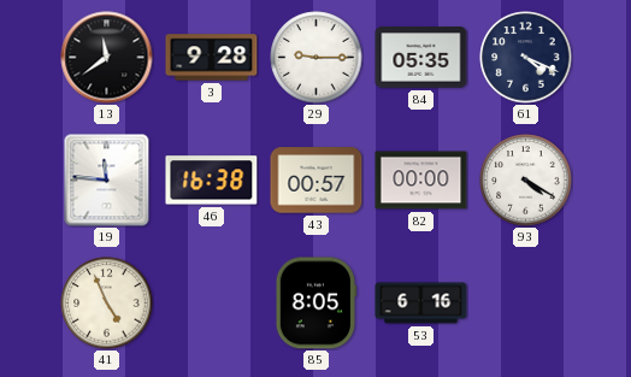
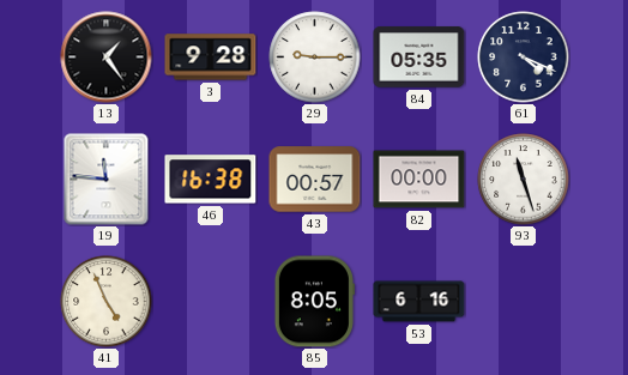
13: 11:39 -> 1:24 (107, 58)
93: 4:20 -> 11:27 (524, 180)
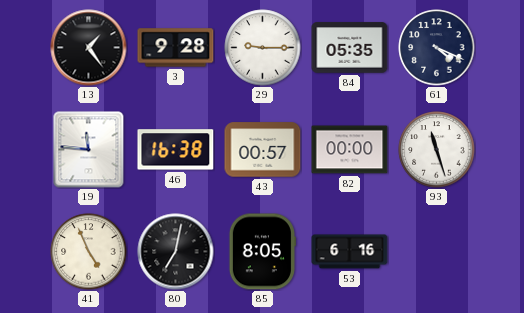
80: none -> 7:02 (176, 252)
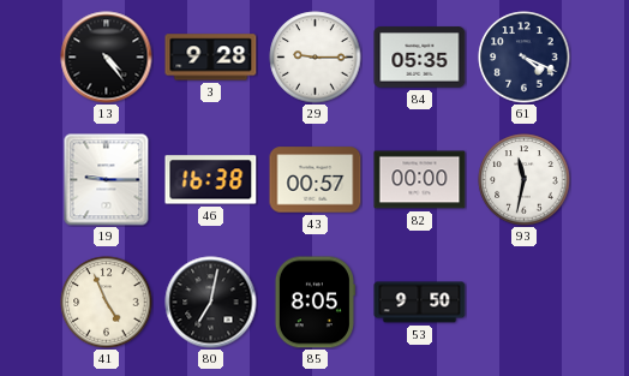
13: 1:24 -> 4:24 (107, 58)
19: 11:46 -> 9:15 (107, 180)
93: 11:27 -> 11:32 (525, 180)
53: 6:16 -> 9:50 (420, 303)
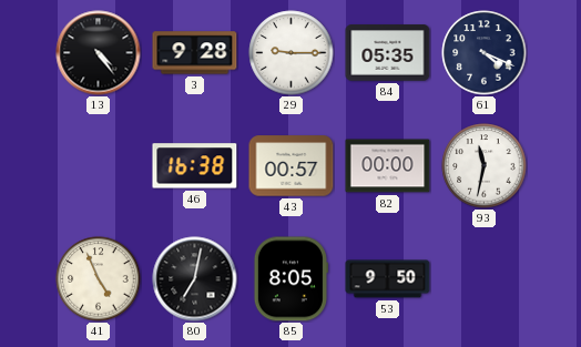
19: 9:15 -> none (107, 180)
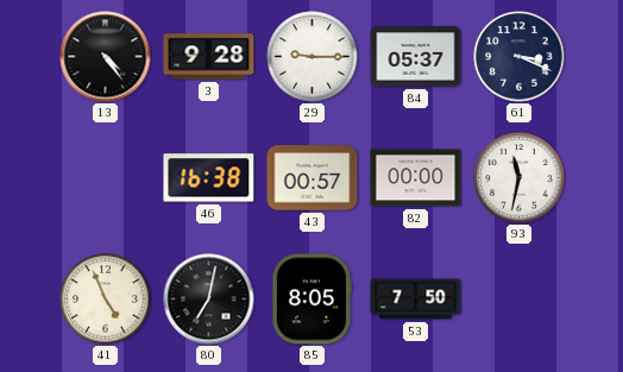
84: 05:35 -> 05:37 (416, 57)
61: 4:19 -> 3:19 (520, 57)
53: 9:50 -> 7:50 (416, 300)
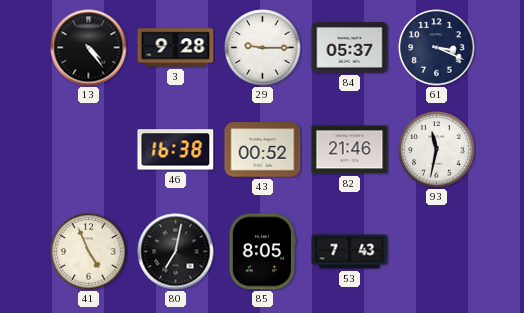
43: 00:57 -> 00:52 (263, 150)
82: 00:00 -> 21:46 (350, 150)
53: 7:50 -> 7:43 (350, 252)
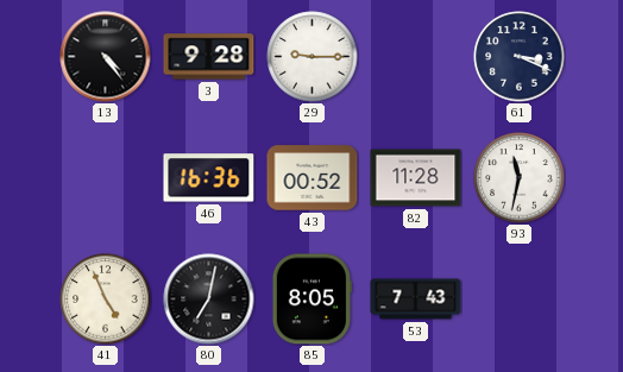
84: 05:37 -> none (350, 48)
46: 16:38 -> 16:36 (209, 178)
82: 21:46 -> 11:28 (416, 178)
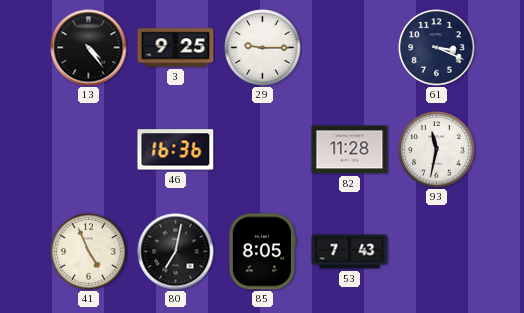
3: 9:28 -> 9:25 (176, 48)
43: 00:52 -> none (313, 178)
